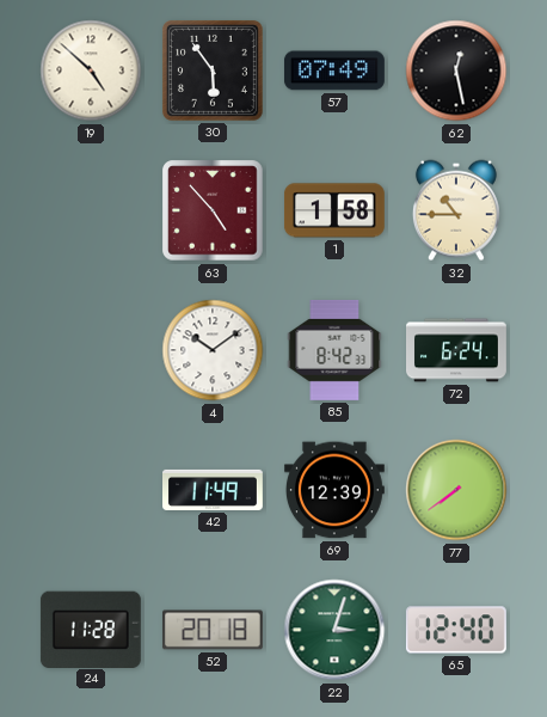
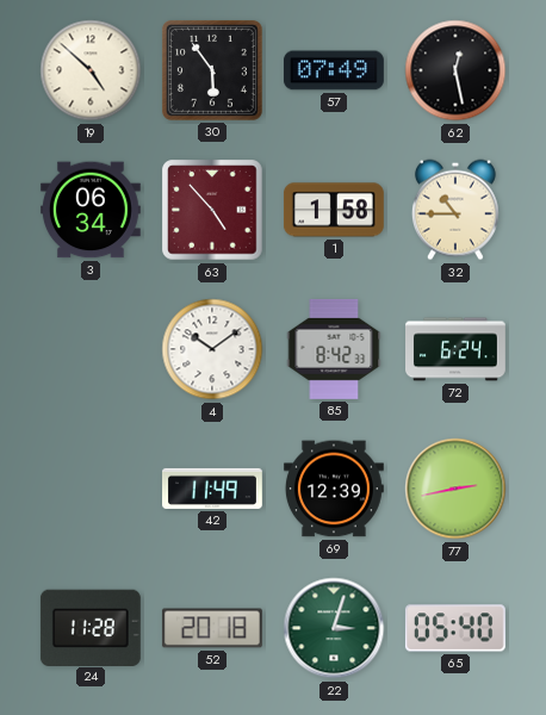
3: none -> 06:34 (91, 210)
77: 7:39 -> 2:43 (455, 489)
65: 12:40 -> 05:40 (455, 628)
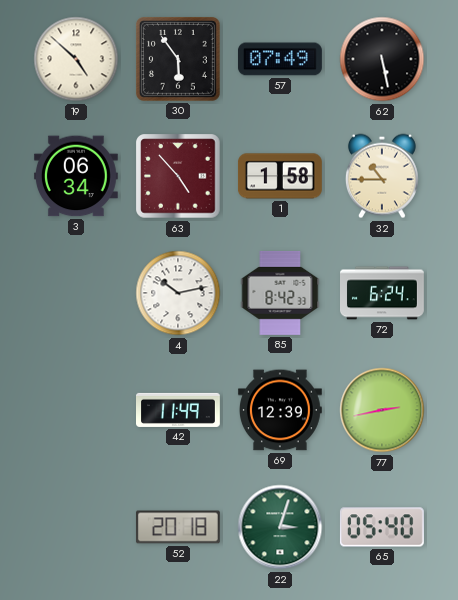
62: 12:28 -> 5:28 (382, 59)
4: 10:09 -> 10:13 (178, 293)
24: 11:28 -> none (91, 627)
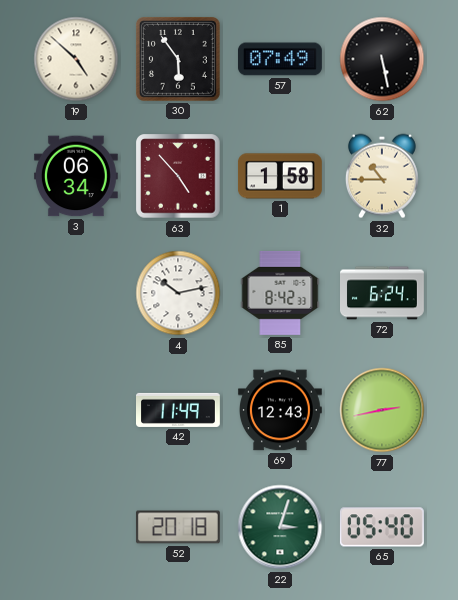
69: 12:39 -> 12:43 (280, 410)
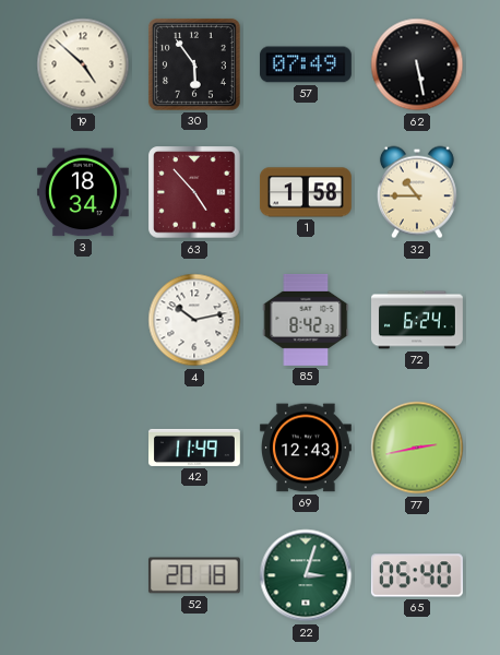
3: 06:34 -> 18:34 (83, 192)
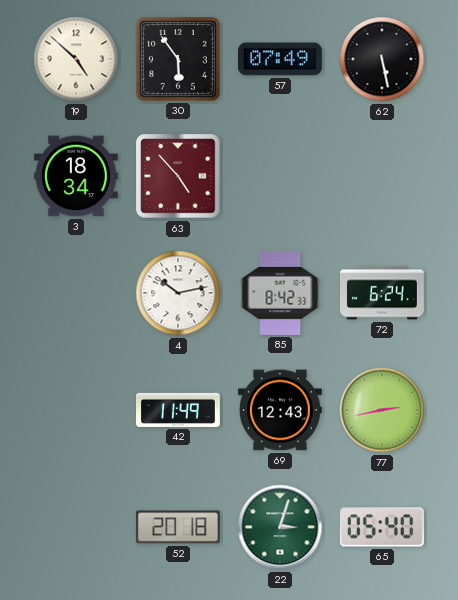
1: 1:58 -> none (306, 192)
32: 10:45 -> none (417, 192)
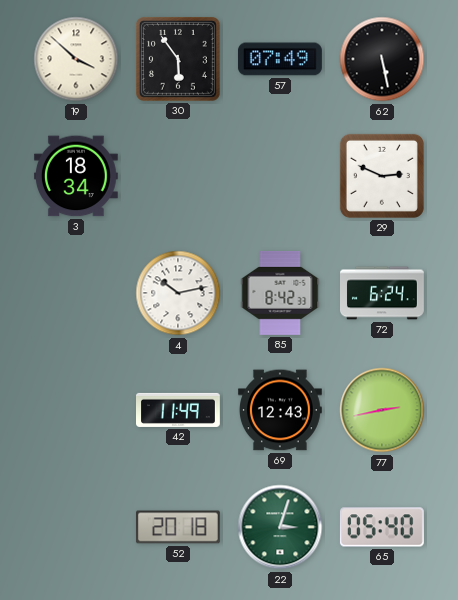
19: 4:52 -> 3:52 (76, 59)
63: 4:53 -> none (178, 176)
29: none -> 2:49 (382, 176)
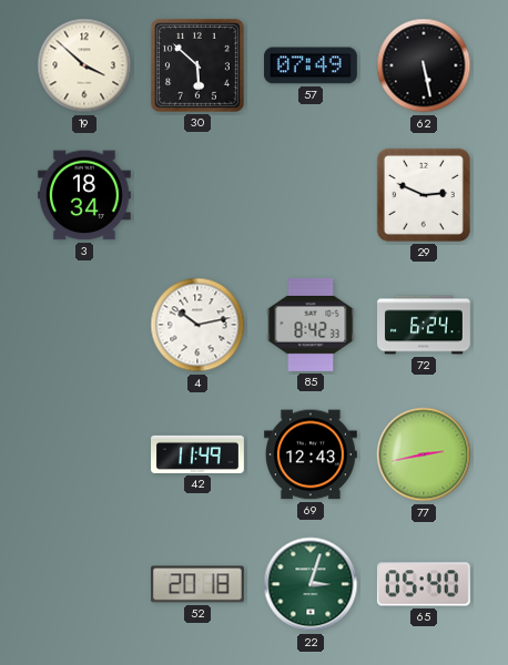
30: 5:54 -> 5:52 (197, 65)
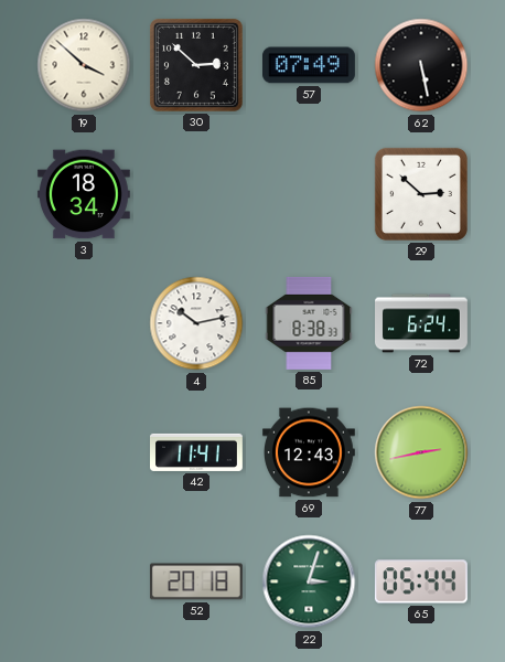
30: 5:52 -> 2:52 (196, 65)
29: 2:49 -> 2:52 (421, 194)
85: 8:42 -> 8:38 (309, 323)
42: 11:49 -> 11:41 (197, 452)
65: 05:40 -> 05:44 (421, 581)
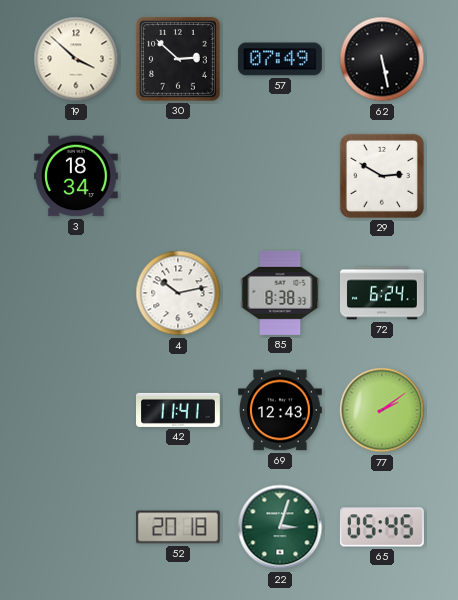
29: 2:52 -> 2:50 (382, 176)
77: 2:43 -> 2:09 (382, 410)
65: 05:44 -> 05:45 (382, 527)
